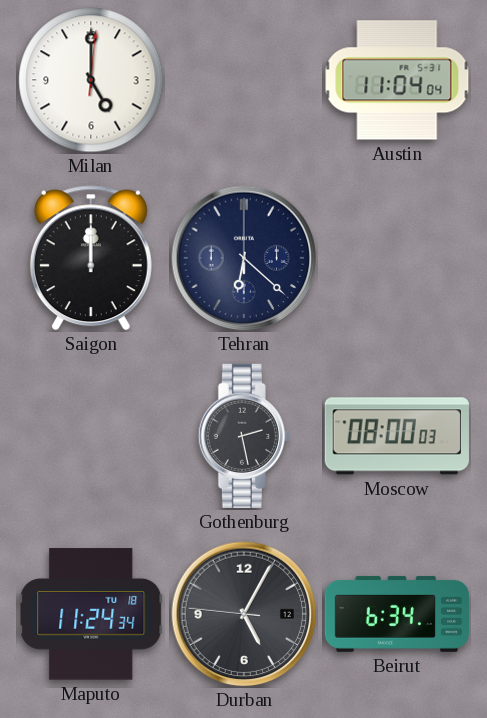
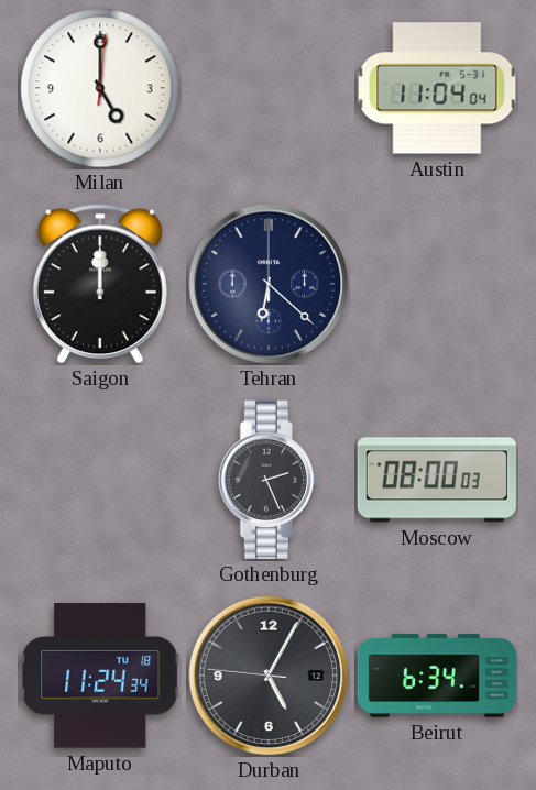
Gothenburg: 2:28 -> 2:26 (269, 480)
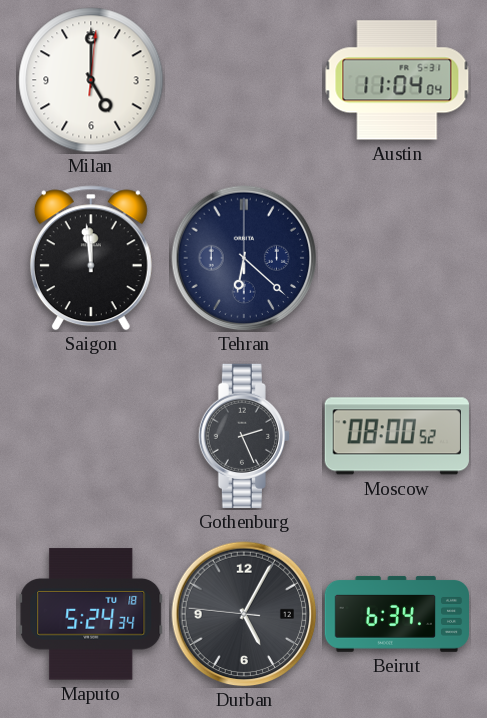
Saigon: 12:00 -> 11:59 (91, 258)
Moscow: 08:00:03 -> 08:00:52 (397, 436)
Maputo: 11:24 -> 5:24 (91, 614)
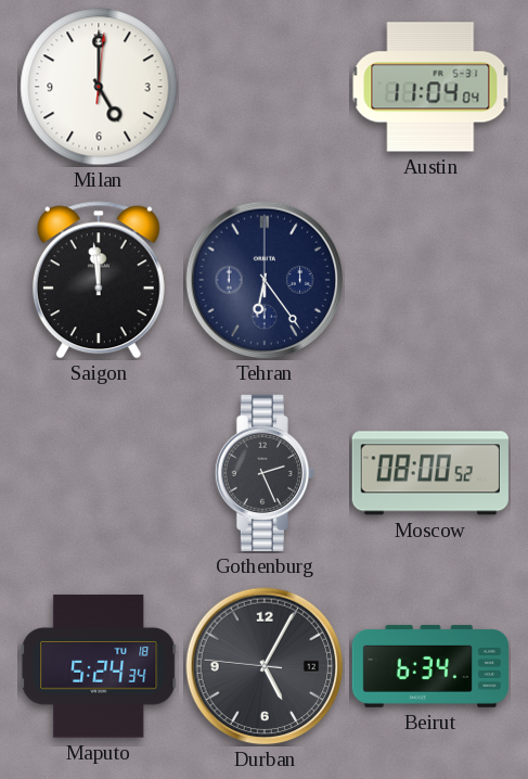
Tehran: 6:22 -> 6:24 (265, 280)
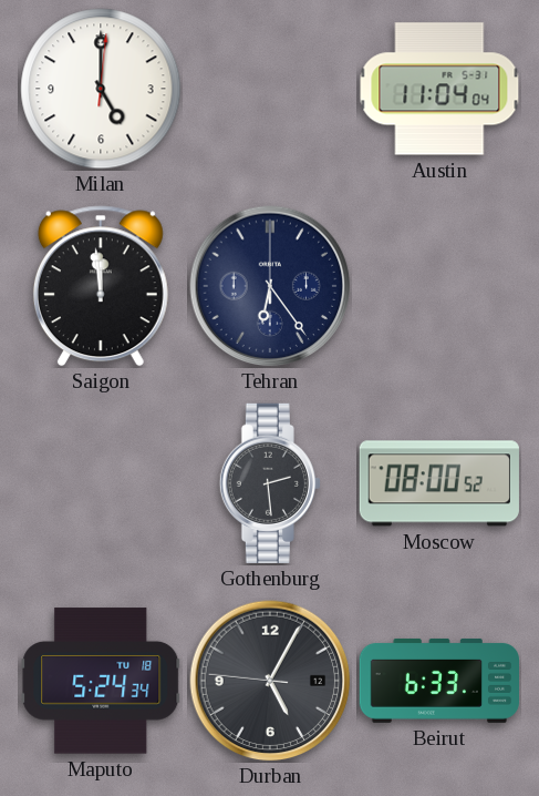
Gothenburg: 2:26 -> 2:29 (270, 483)
Beirut: 6:34 -> 6:33 (438, 681)
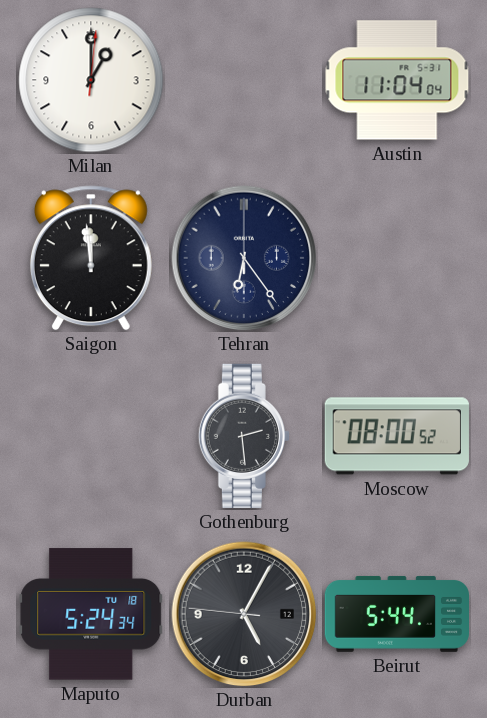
Milan: 5:00 -> 1:00 (91, 80)
Beirut: 6:33 -> 5:44 (396, 614)
